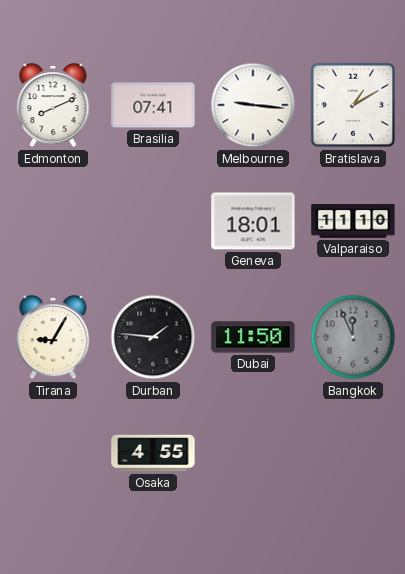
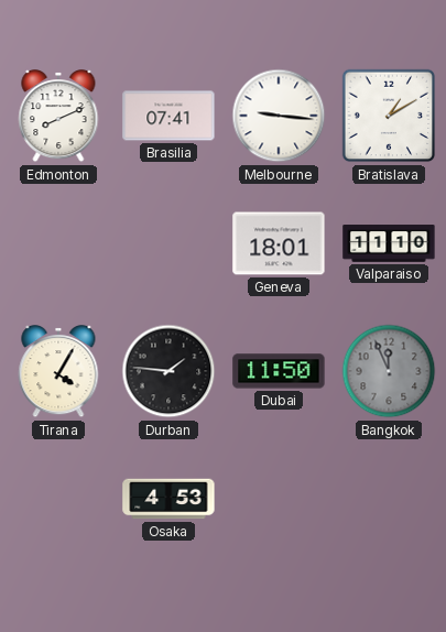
Tirana: 9:05 -> 4:05 (58, 372)
Osaka: 4:55 -> 4:53 (168, 499)
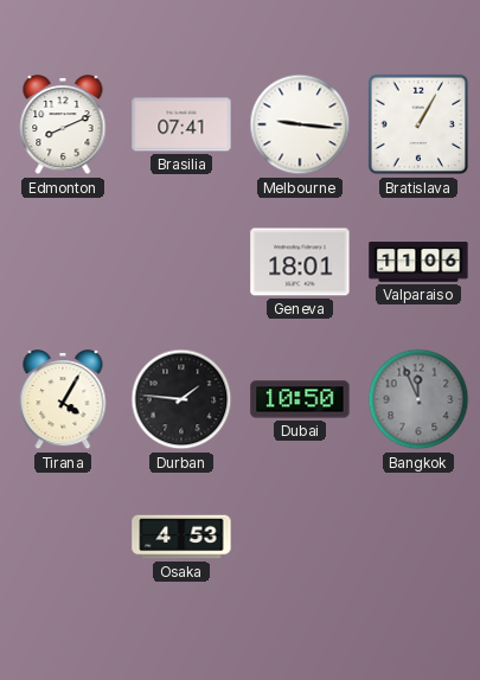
Bratislava: 1:10 -> 1:05 (418, 124)
Valparaiso: 11:10 -> 11:06 (418, 262)
Dubai: 11:50 -> 10:50 (300, 399)
